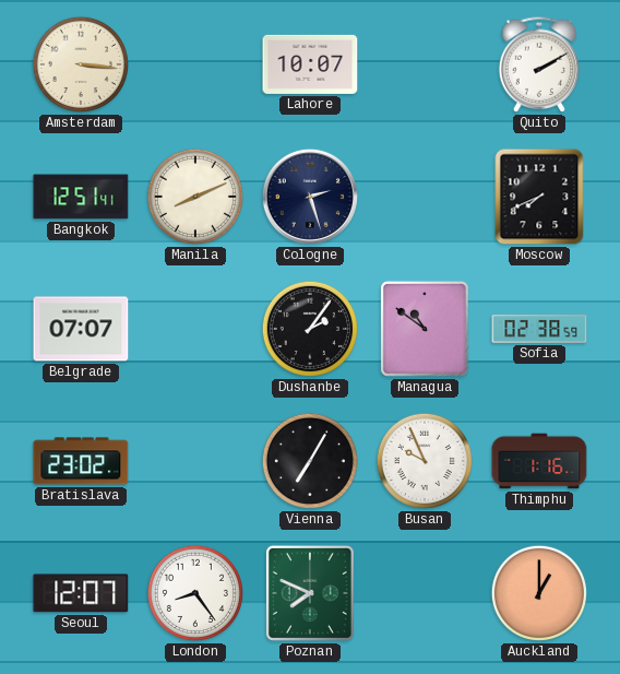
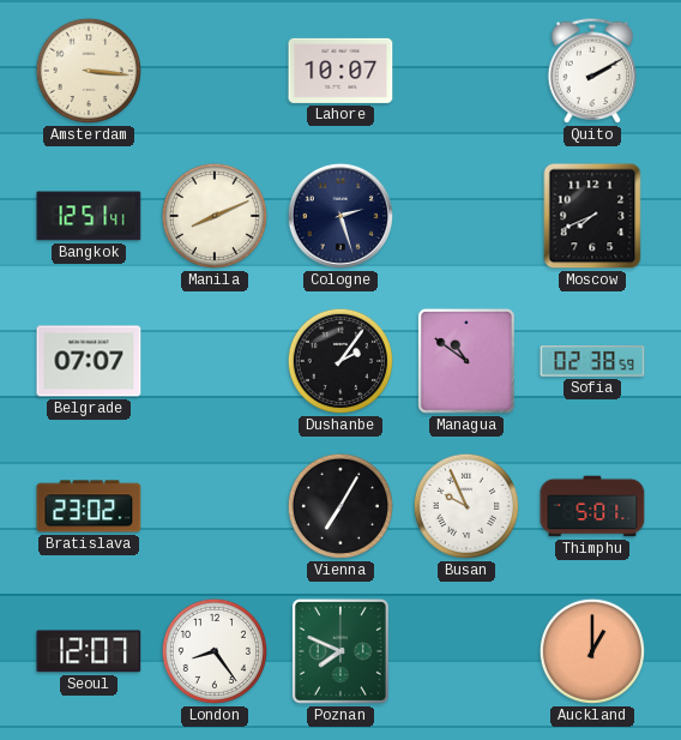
Thimphu: 1:16 -> 5:01 (592, 506)
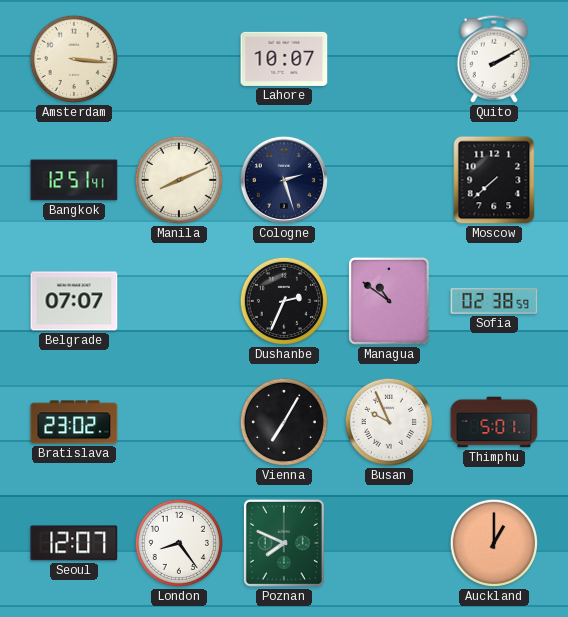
Moscow: 7:41 -> 7:38 (494, 180)
Dushanbe: 2:06 -> 2:34 (284, 301)
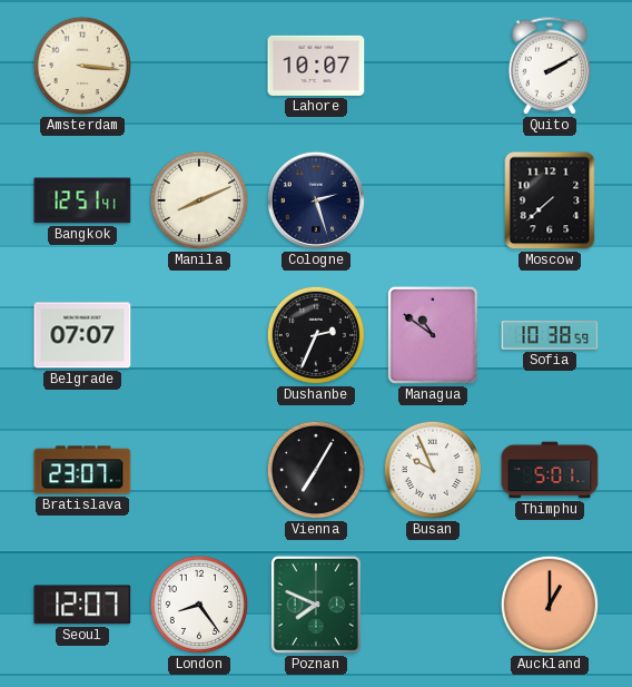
Sofia: 02:38 -> 10:38 (550, 335)
Bratislava: 23:02 -> 23:07 (82, 470)
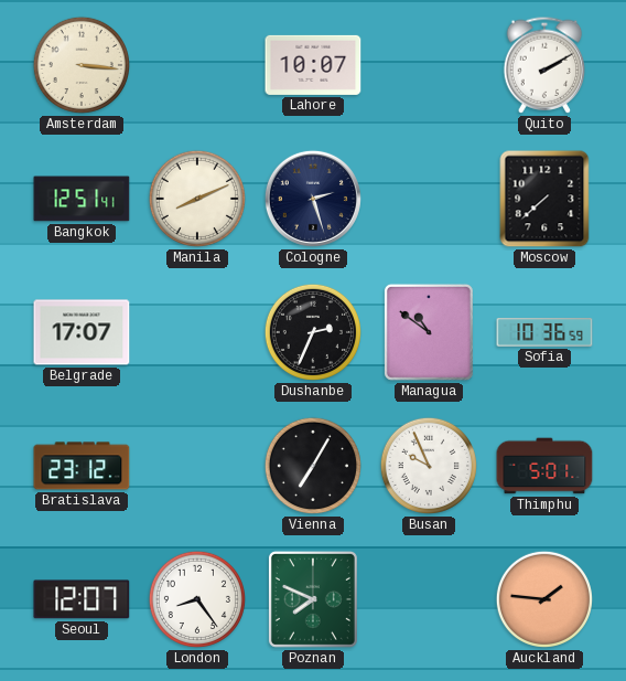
Belgrade: 07:07 -> 17:07 (82, 332)
Sofia: 10:38 -> 10:36 (544, 332)
Bratislava: 23:07 -> 23:12 (82, 466)
Auckland: 1:00 -> 1:46 (544, 599)
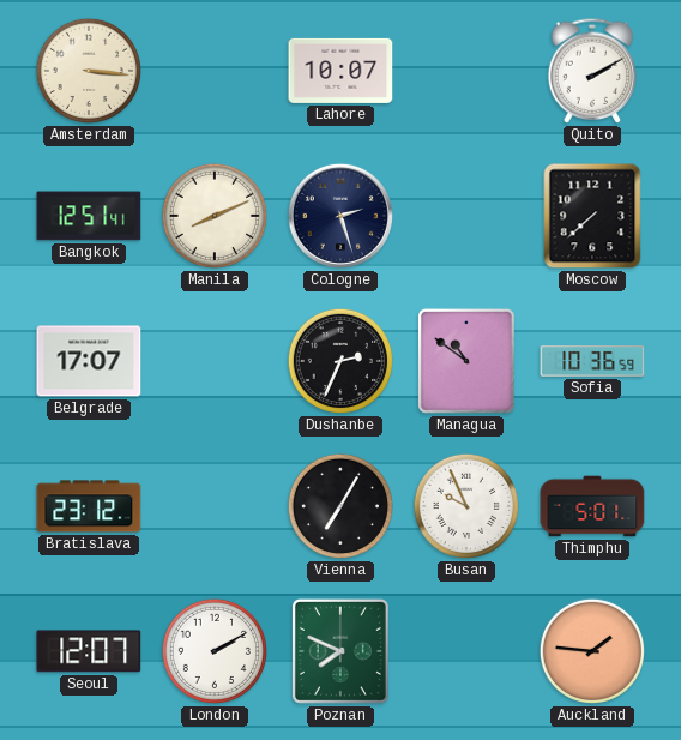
London: 8:24 -> 2:10 (215, 651)
